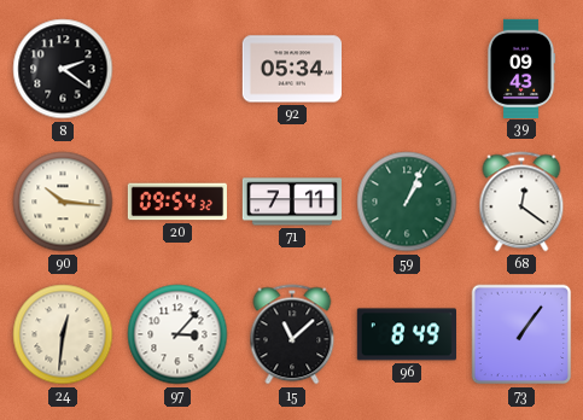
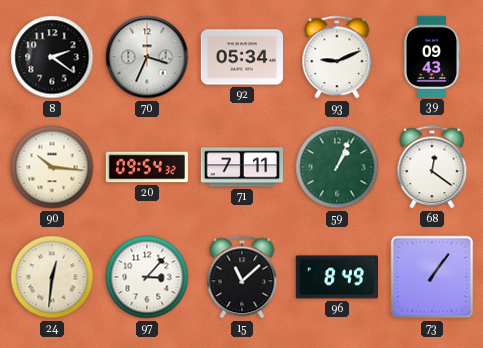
70: none -> 3:34 (147, 57)
93: none -> 9:11 (337, 57)
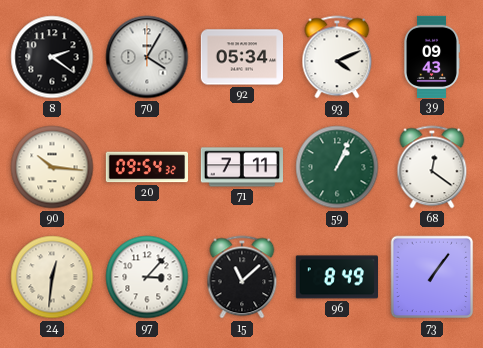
70: 3:34 -> 4:05 (147, 57)
93: 9:11 -> 4:11 (337, 57)
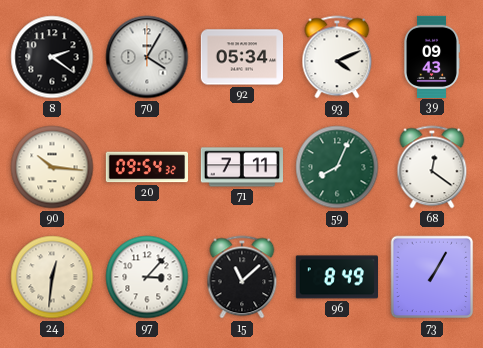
59: 1:04 -> 8:04 (337, 167)
73: 1:06 -> 1:05 (432, 277)
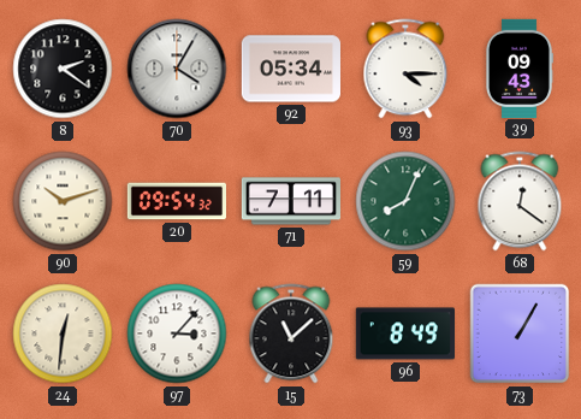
93: 4:11 -> 4:15 (405, 69)
90: 10:16 -> 10:12 (63, 201)
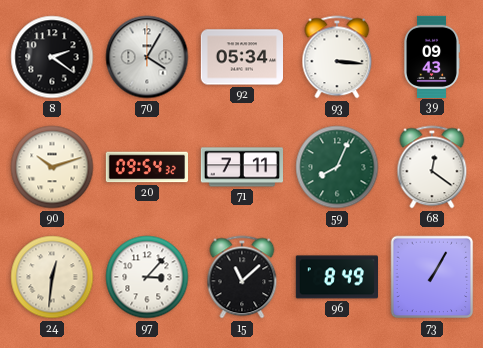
93: 4:15 -> 3:16 (337, 57)
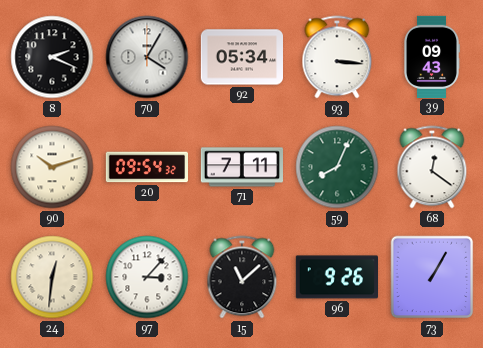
8: 2:21 -> 2:19 (52, 57)
96: 8:49 -> 9:26 (336, 277)
